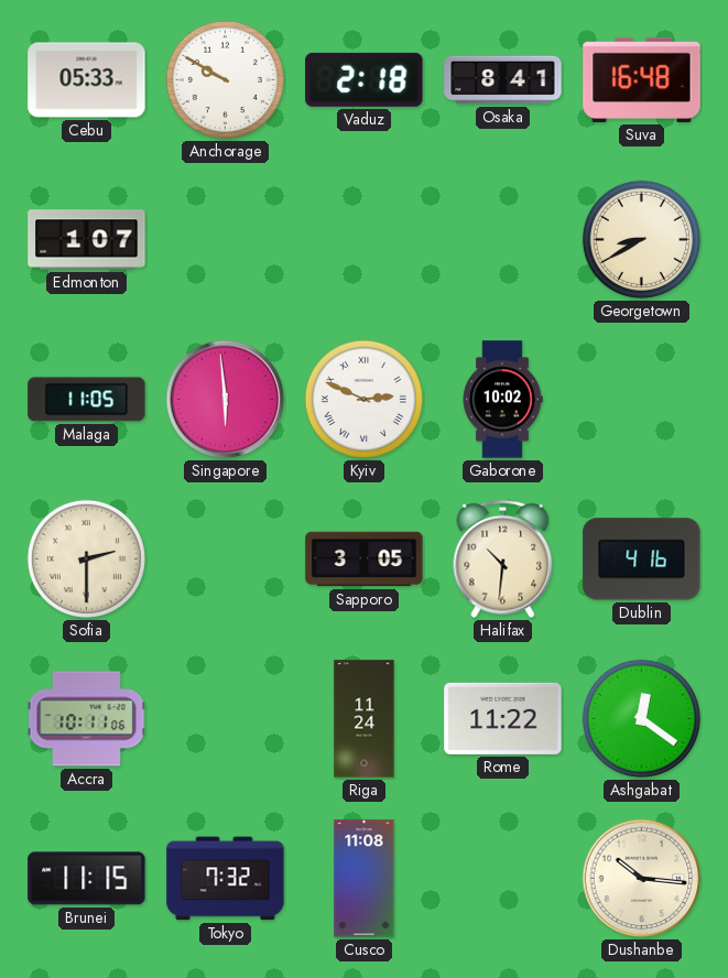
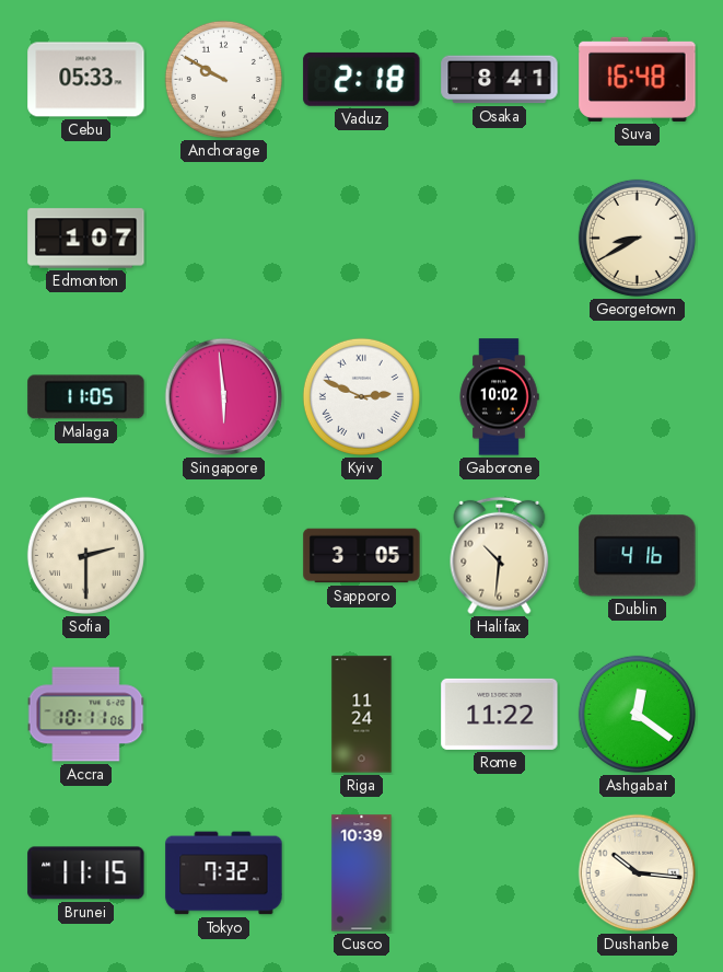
Cusco: 11:08 -> 10:39 (362, 873)
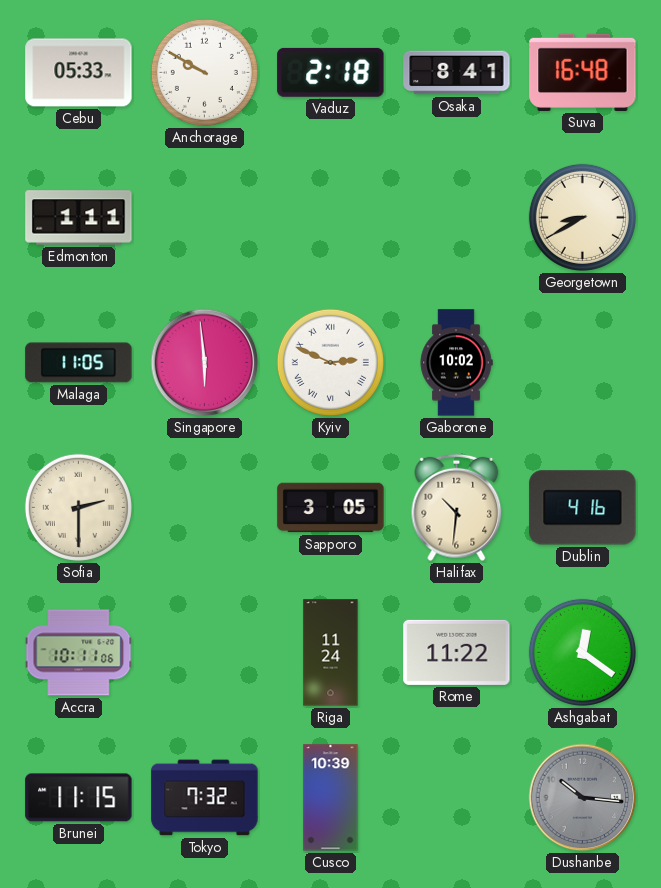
Edmonton: 1:07 -> 1:11 (79, 218)
Dushanbe dial: cream -> grey (583, 798)
